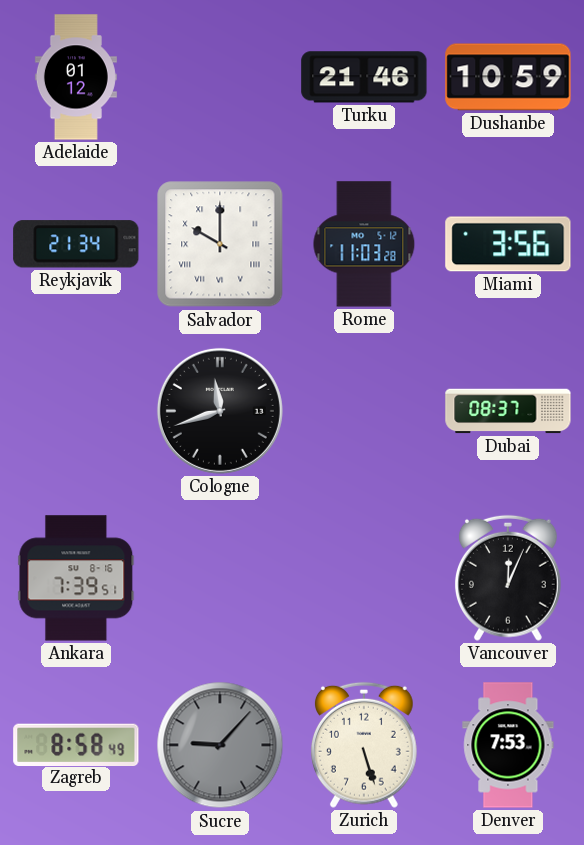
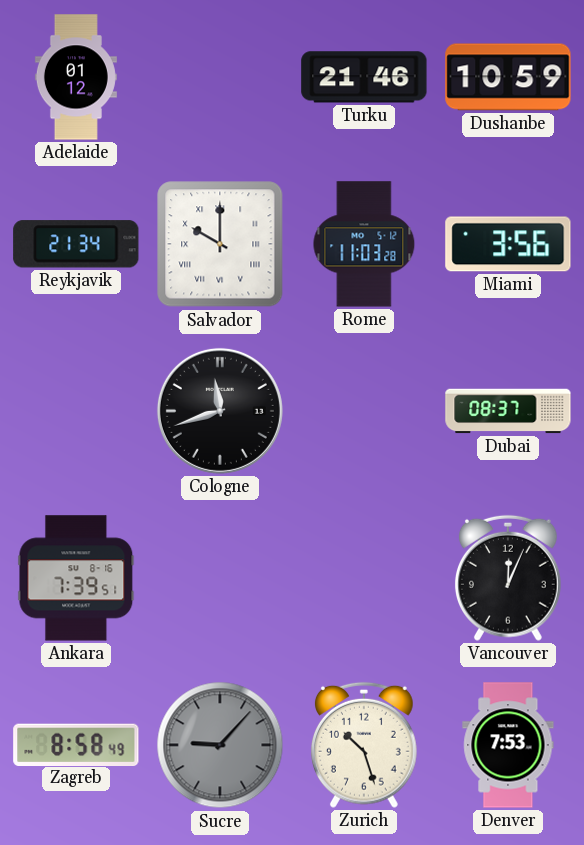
Zurich: 5:27 -> 10:27 (364, 745)
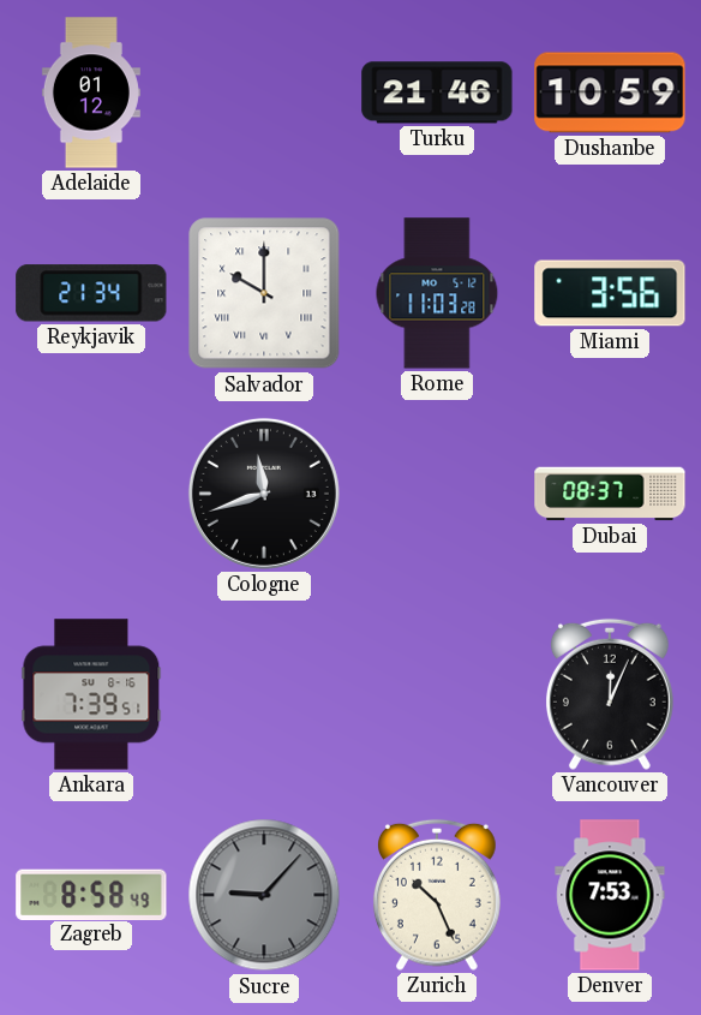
Zurich: 10:27 -> 10:26 (437, 895)
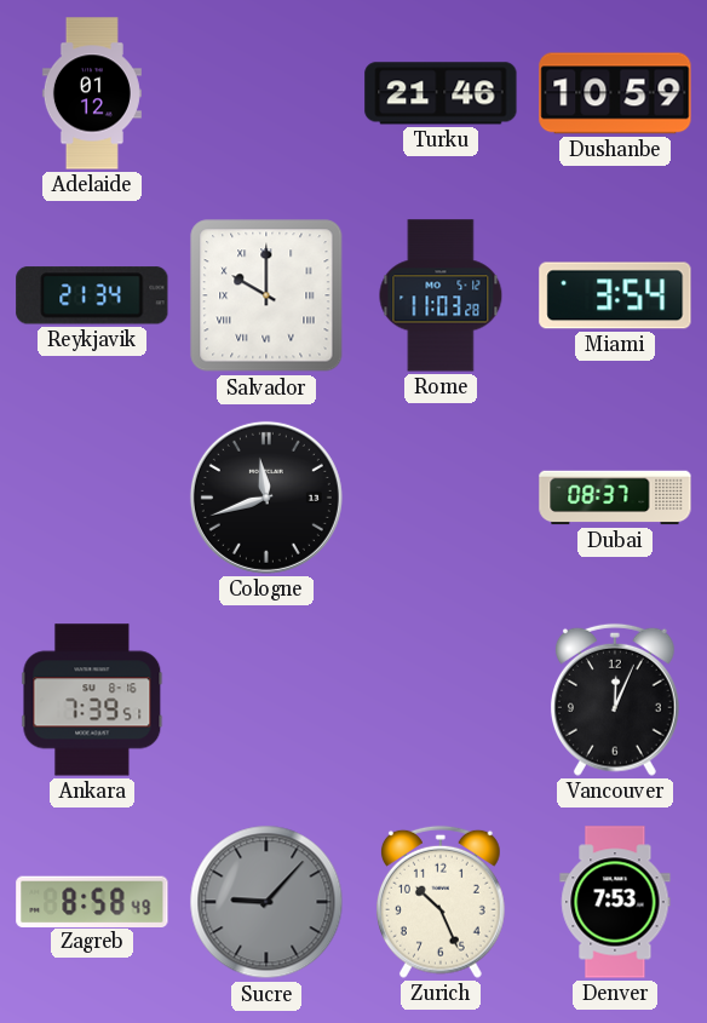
Miami: 3:56 -> 3:54 (615, 295)
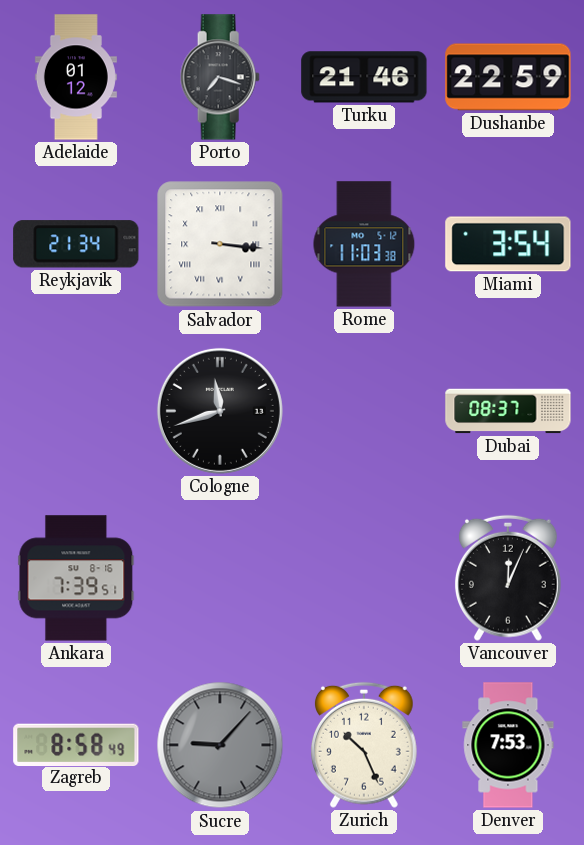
Porto: none -> 7:18 (220, 77)
Dushanbe: 10:59 -> 22:59 (508, 77)
Salvador: 10:00 -> 3:16 (220, 244)
Rome: 11:03:28 -> 11:03:38 (364, 244)
